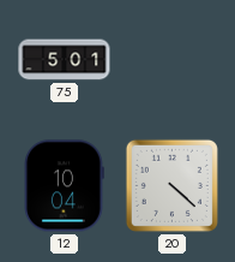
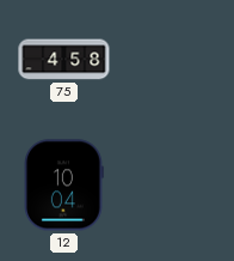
75: 5:01 -> 4:58 (64, 60)
20: 4:22 -> none (171, 185)
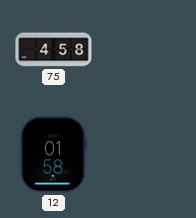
12: 10:04 -> 01:58 (53, 155)
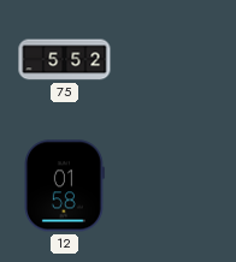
75: 4:58 -> 5:52 (65, 60)
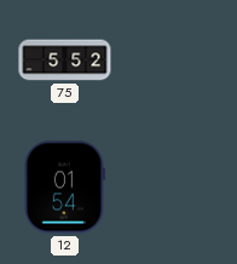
12: 01:58 -> 01:54 (64, 188)
